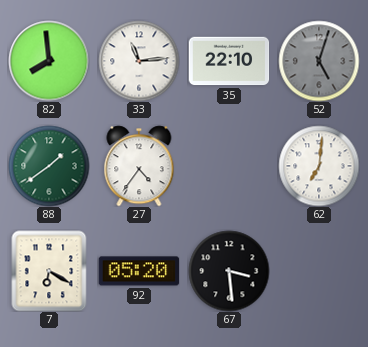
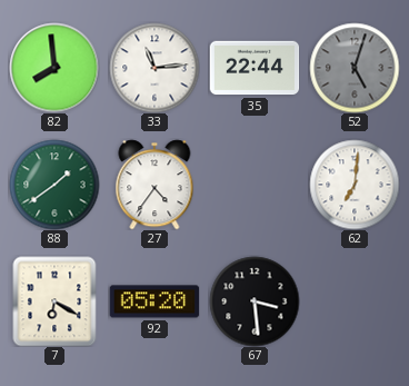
35: 22:10 -> 22:44 (255, 68)
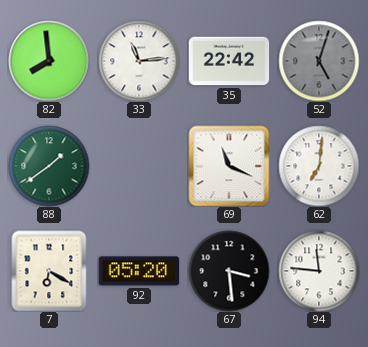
35: 22:44 -> 22:42 (229, 61)
27: 4:36 -> none (154, 185)
69: none -> 11:19 (229, 166)
94: none -> 11:46 (319, 271)
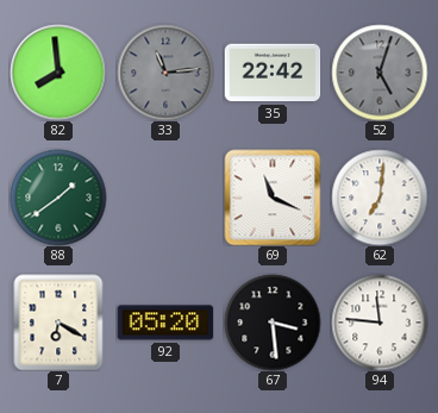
33 dial: white -> grey (165, 73)
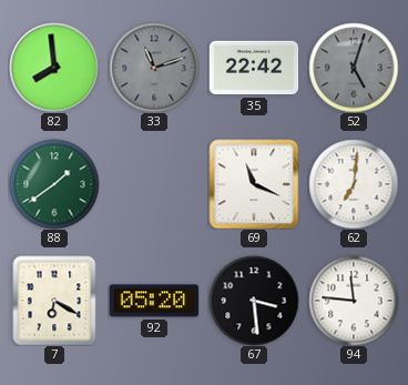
33: 11:14 -> 11:12 (154, 68)
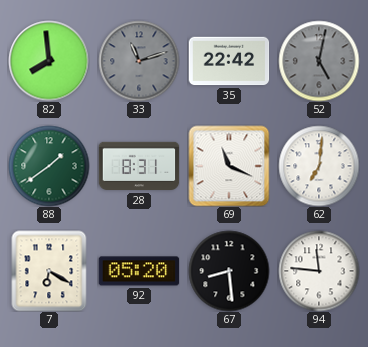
52: 5:03 -> 5:02 (319, 61)
28: none -> 8:31 (139, 166)
67: 3:29 -> 8:29 (229, 271)
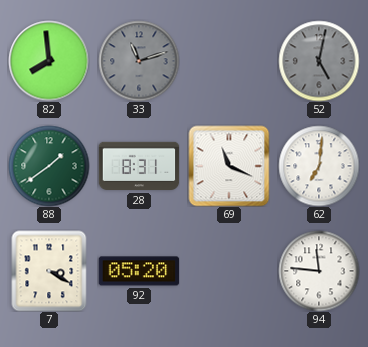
35: 22:42 -> none (229, 61)
7: 6:20 -> 3:20 (49, 271)
67: 8:29 -> none (229, 271)
